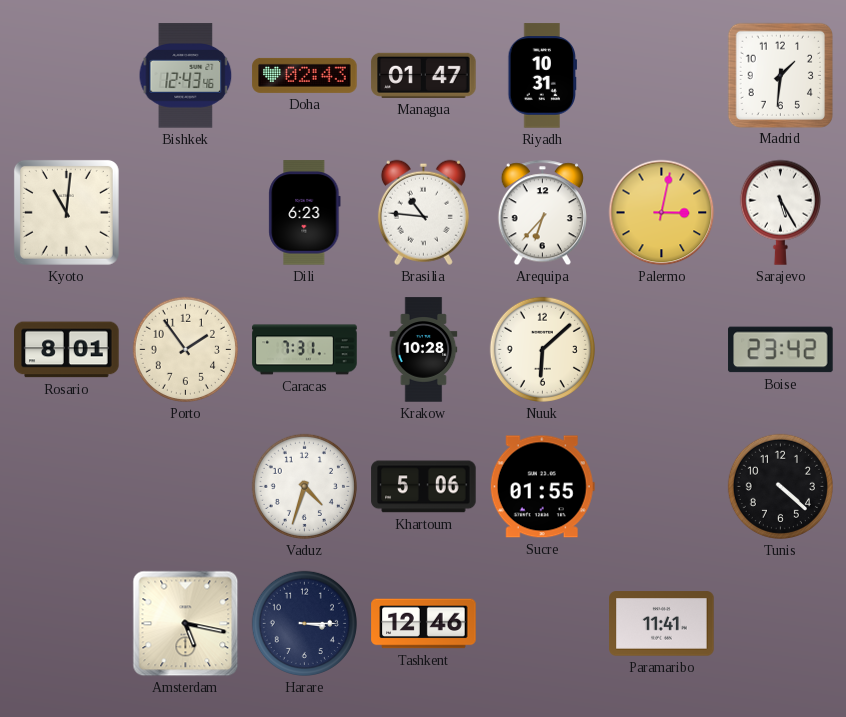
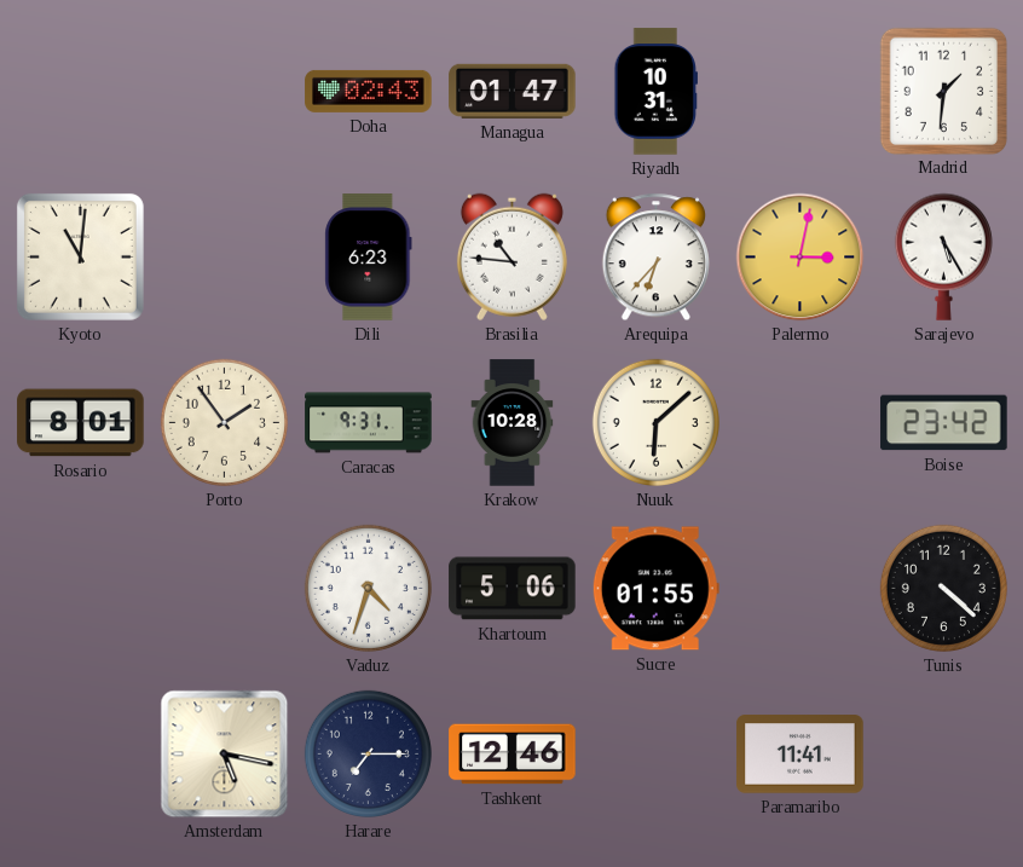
Bishkek: 12:43 -> none (186, 76)
Caracas: 7:31 -> 9:31 (369, 423)
Harare: 3:15 -> 7:15 (368, 753)
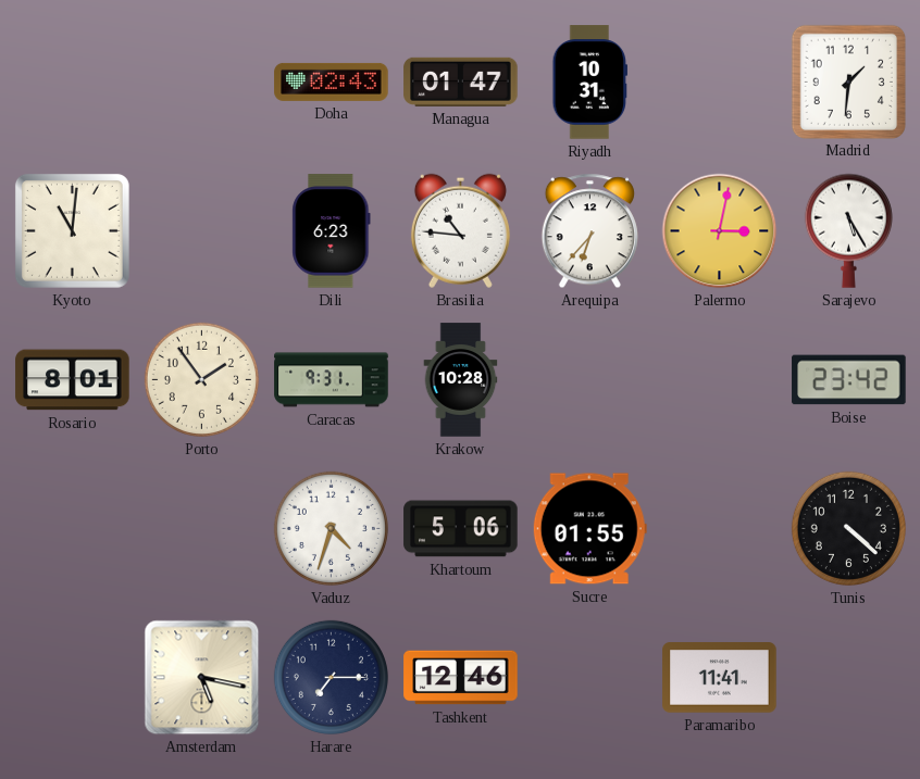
Nuuk: 6:08 -> none (655, 422)
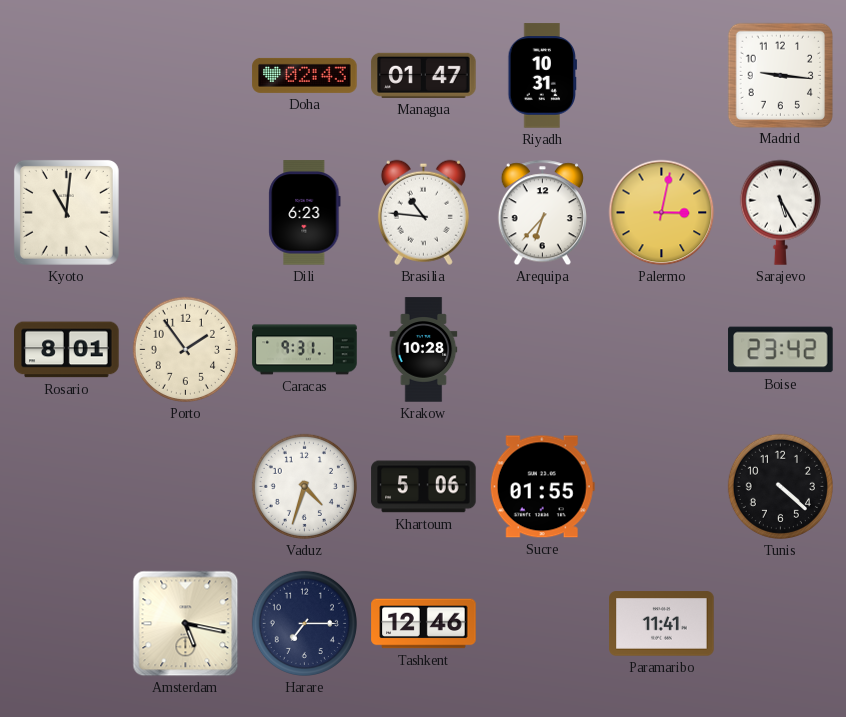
Madrid: 1:31 -> 9:16 (780, 75)
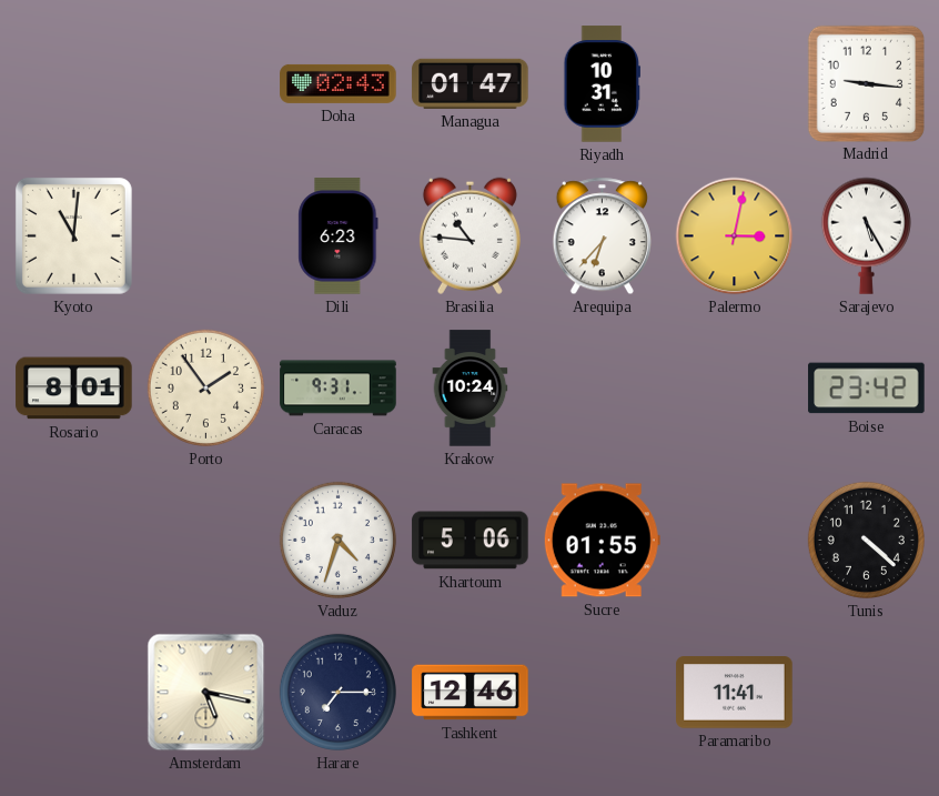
Krakow: 10:28 -> 10:24 (471, 389)
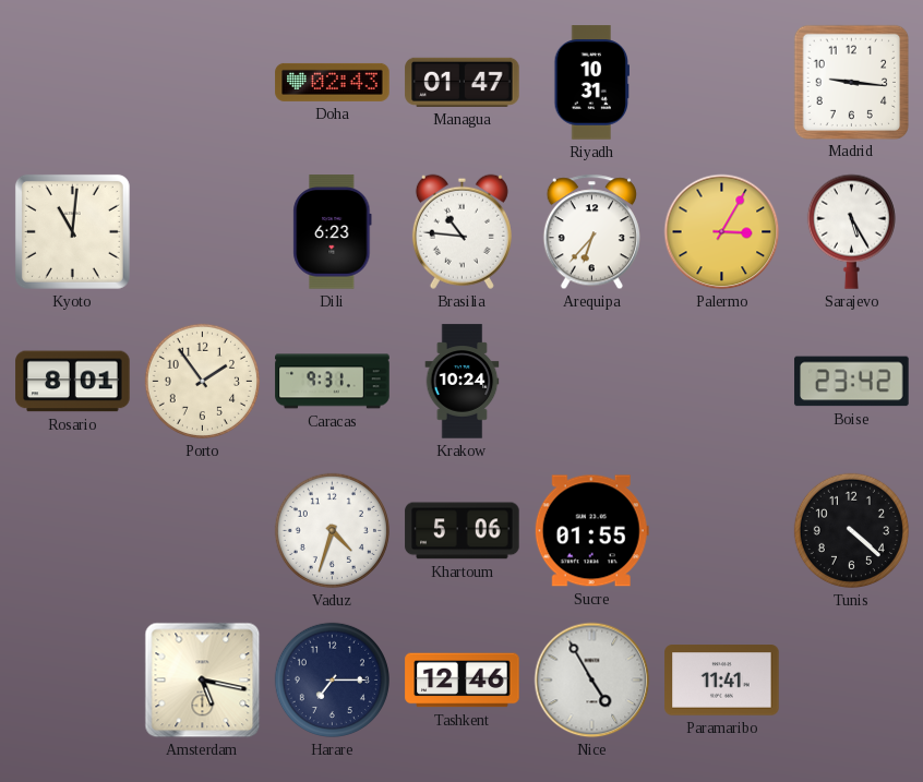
Palermo: 3:02 -> 3:05 (722, 232)
Nice: none -> 4:55 (592, 681)
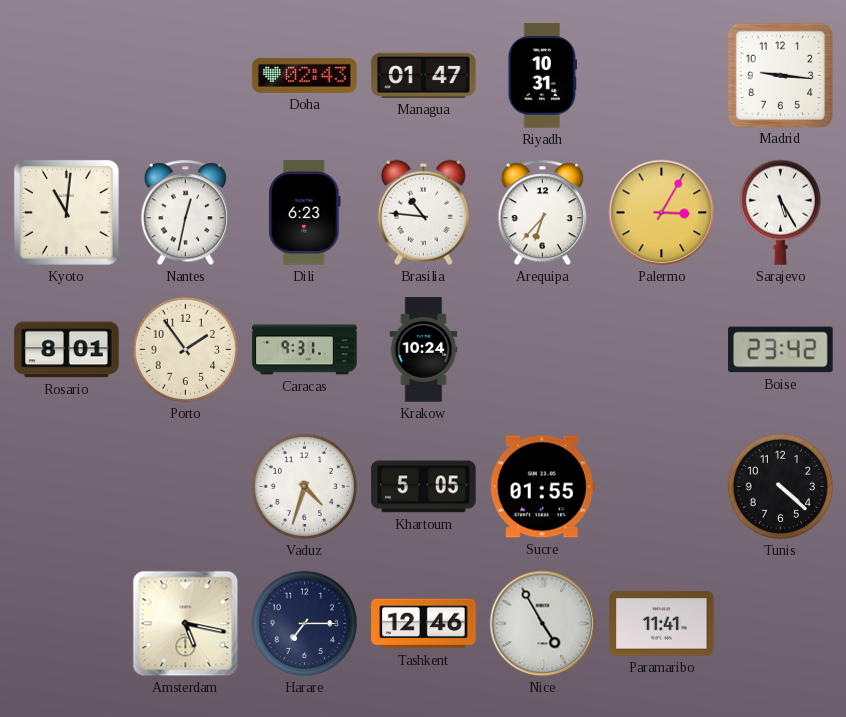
Nantes: none -> 12:32 (185, 213)
Khartoum: 5:06 -> 5:05 (424, 487)
